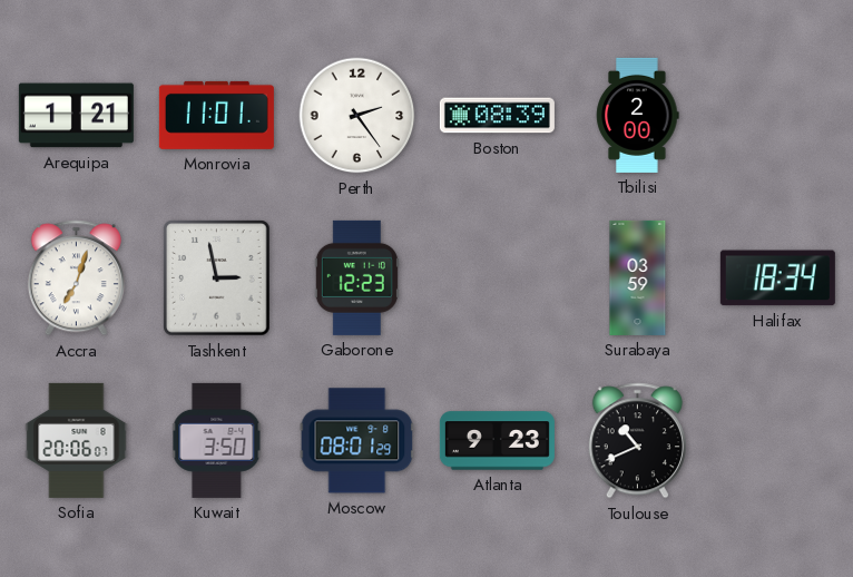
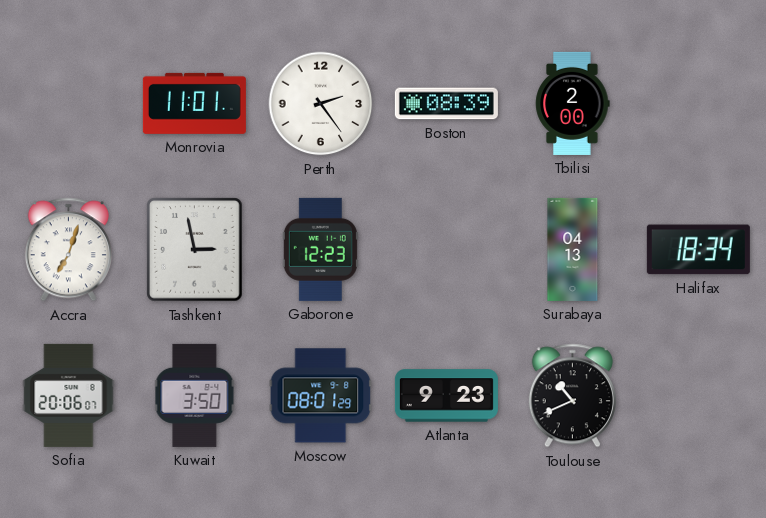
Arequipa: 1:21 -> none (76, 116)
Surabaya: 03:59 -> 04:13 (573, 249)
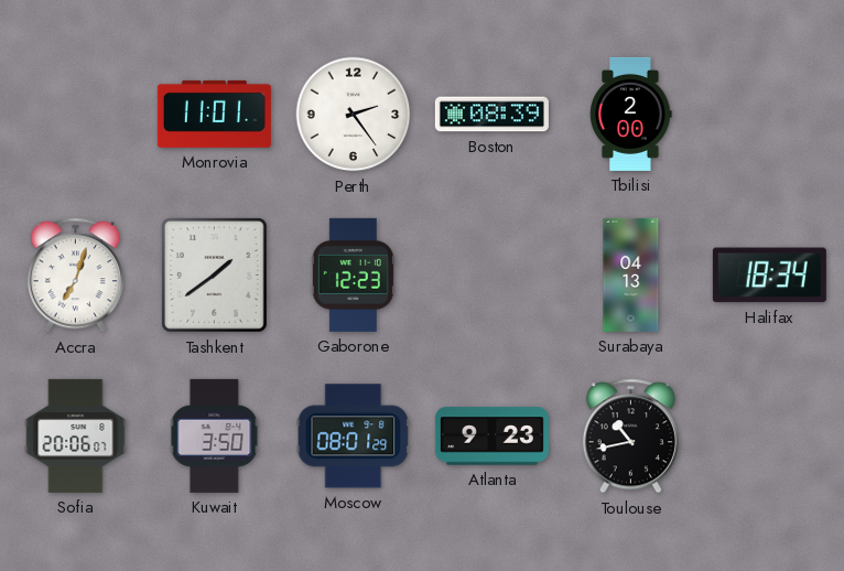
Tashkent: 2:58 -> 1:39 (215, 276)
Toulouse: 10:41 -> 10:43 (630, 437)
